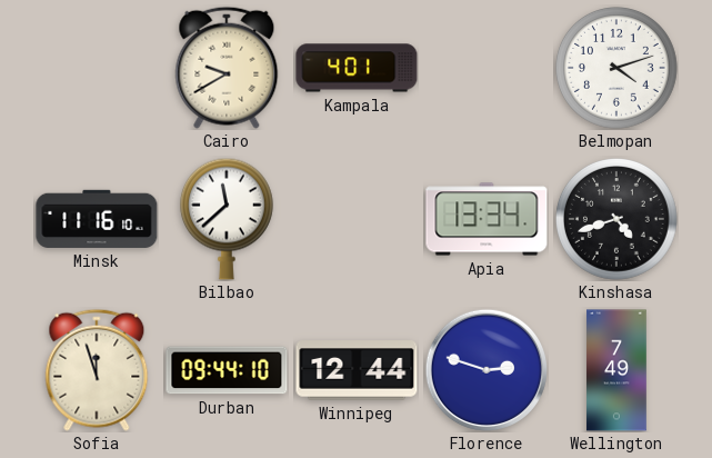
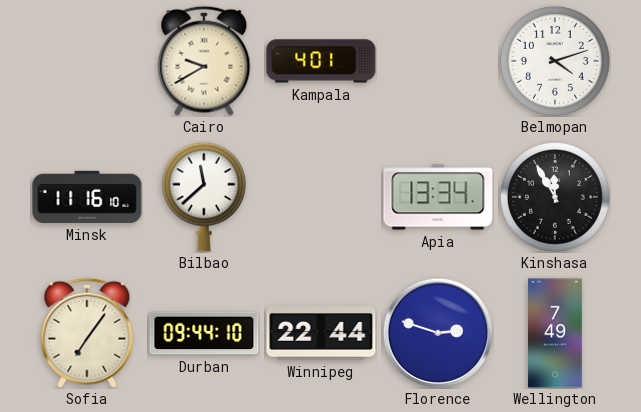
Kinshasa: 4:42 -> 11:55 (556, 198)
Sofia: 11:57 -> 7:06 (87, 333)
Winnipeg: 12:44 -> 22:44 (321, 333)
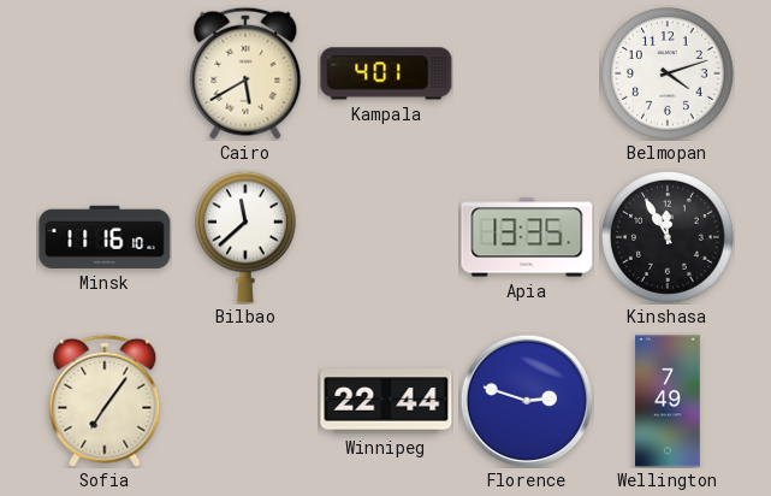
Cairo: 9:40 -> 5:40 (245, 73)
Apia: 13:34 -> 13:35 (527, 237)
Durban: 09:44 -> none (204, 333)
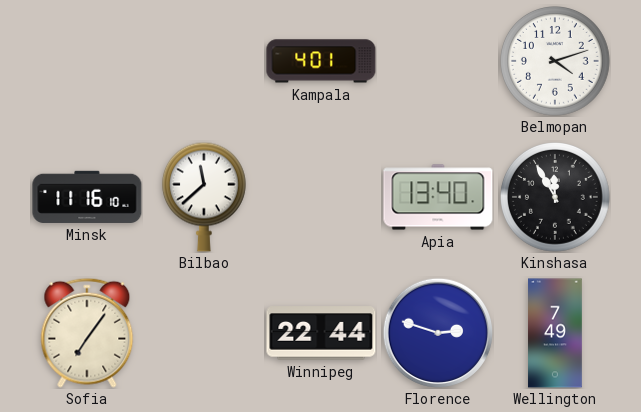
Cairo: 5:40 -> none (245, 73)
Apia: 13:35 -> 13:40 (438, 197)
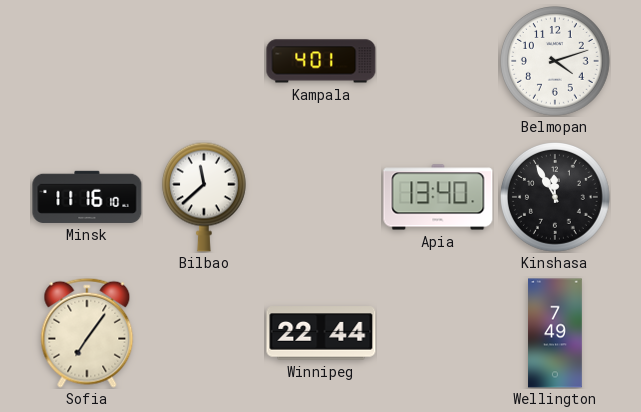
Florence: 2:48 -> none (437, 332)
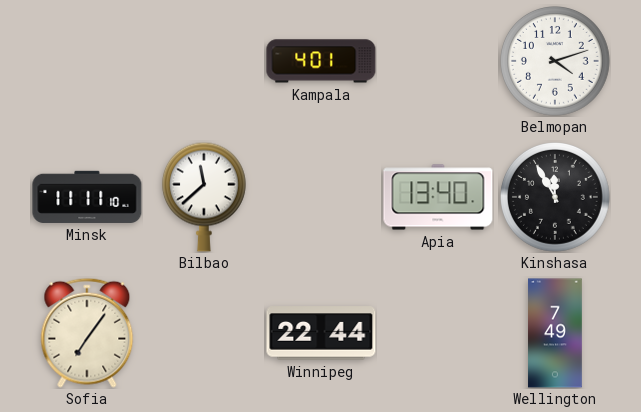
Minsk: 11:16 -> 11:11 (87, 197)
